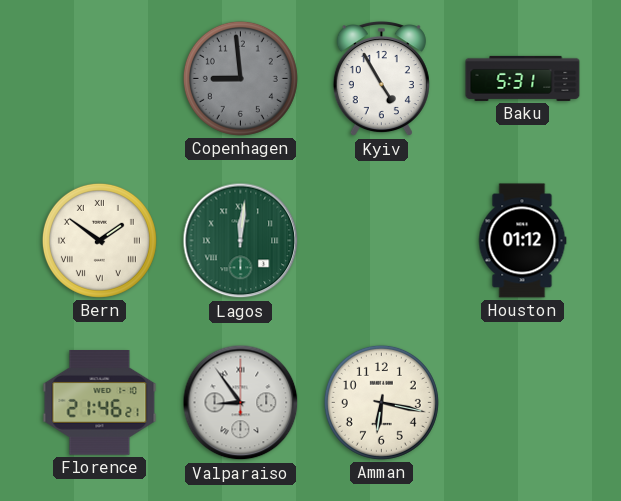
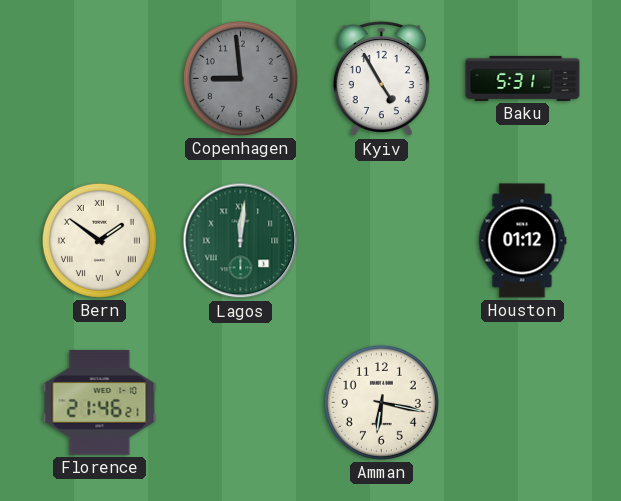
Valparaiso: 8:54 -> none (241, 403)
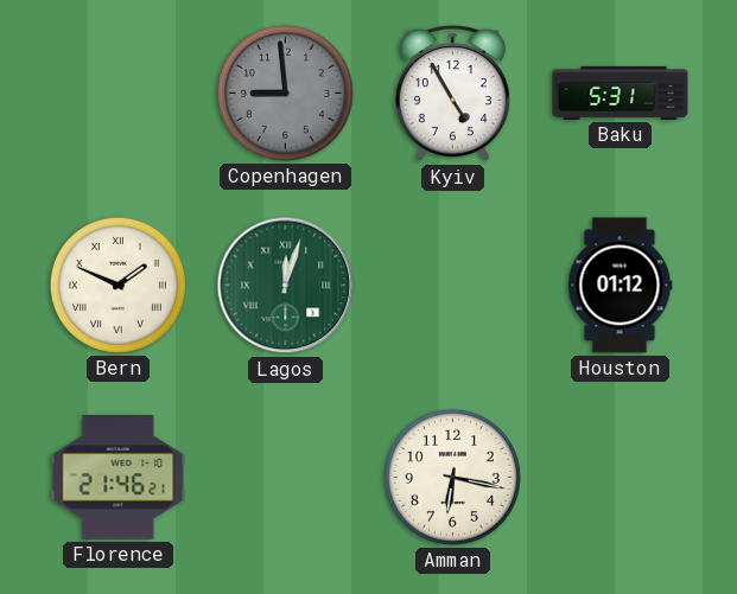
Bern: 1:51 -> 1:49 (117, 285)
Lagos: 12:01 -> 12:03 (286, 286)
